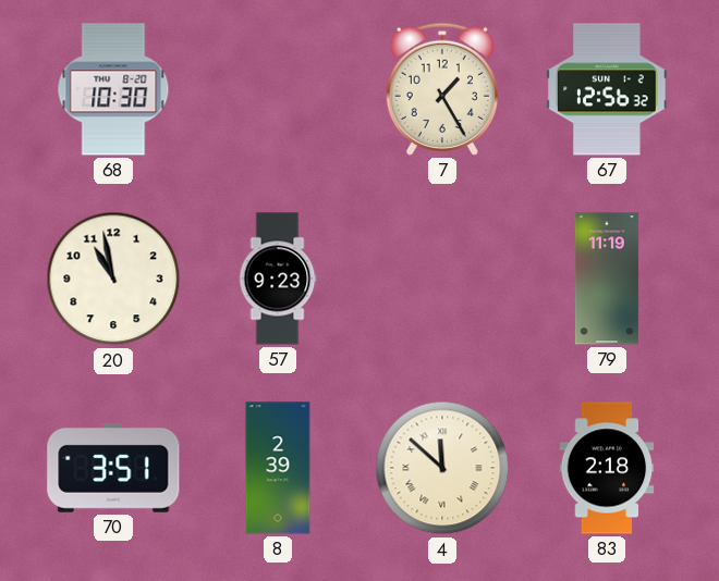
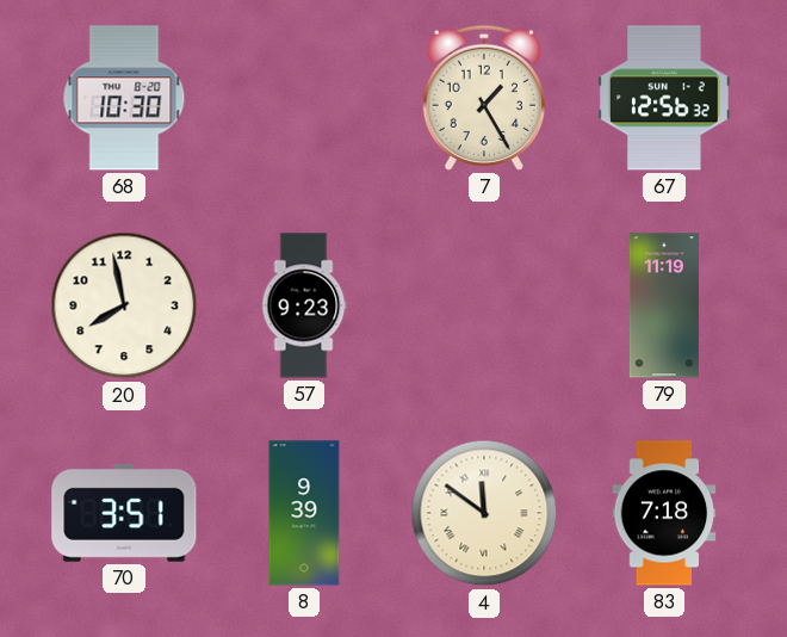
20: 10:58 -> 7:58 (124, 305)
8: 2:39 -> 9:39 (304, 513)
4: 11:52 -> 11:51 (484, 513)
83: 2:18 -> 7:18 (664, 513)
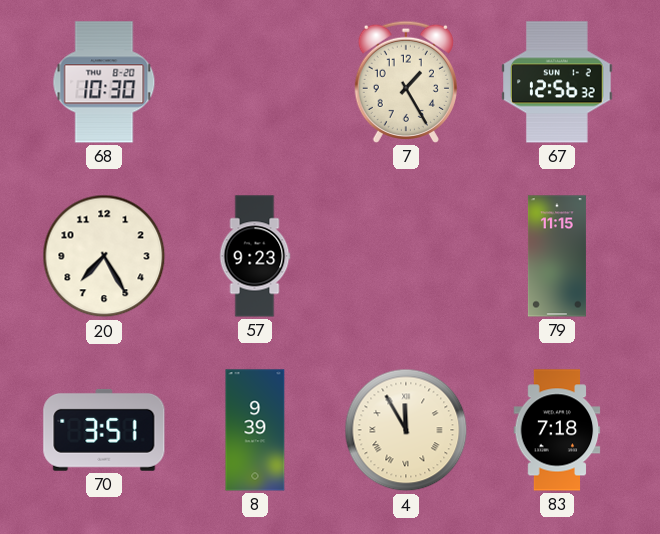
20: 7:58 -> 7:25 (104, 256)
79: 11:19 -> 11:15 (557, 256)
4: 11:51 -> 11:55 (406, 430)
